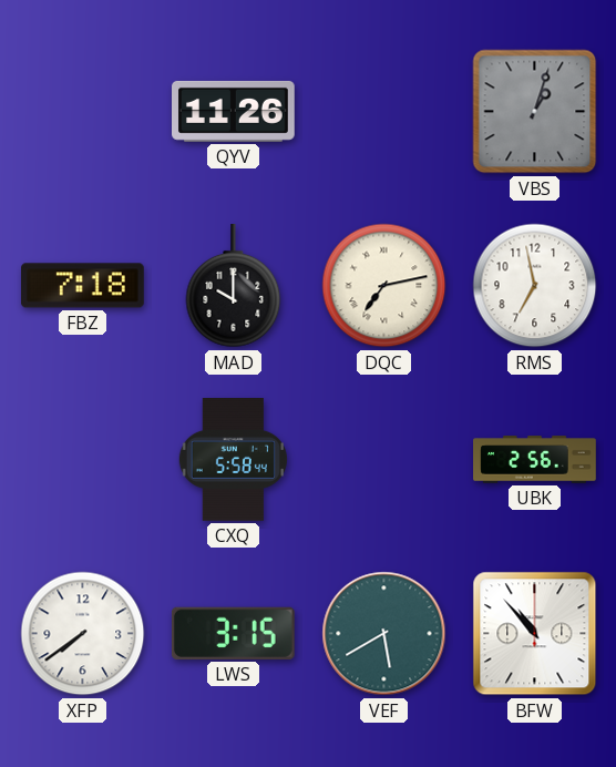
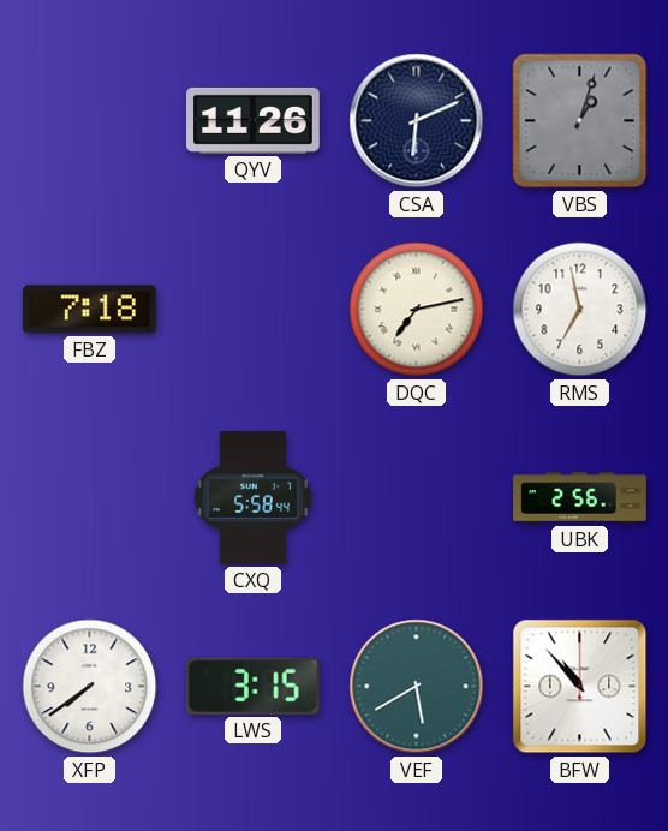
CSA: none -> 6:11 (417, 121)
MAD: 10:00 -> none (234, 287)
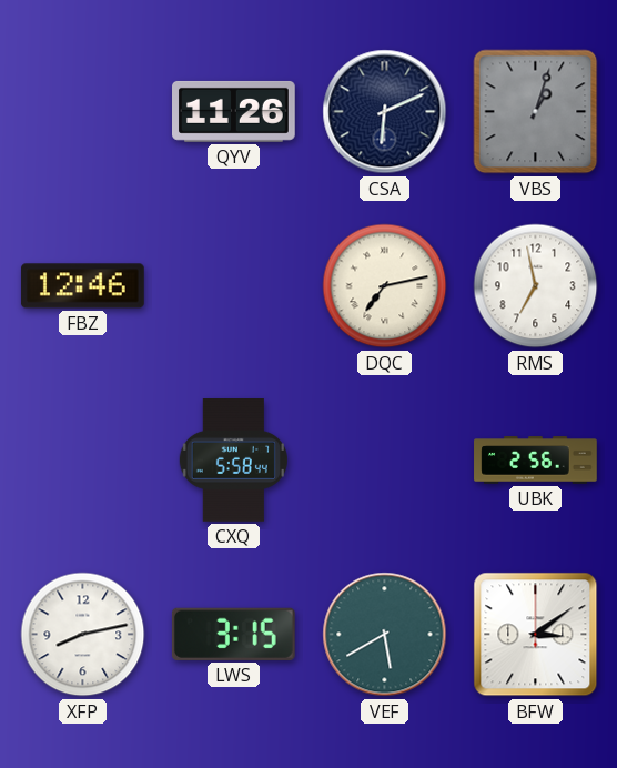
FBZ: 7:18 -> 12:46 (83, 286)
XFP: 7:39 -> 8:13 (83, 635)
BFW: 10:53 -> 3:09 (536, 635)
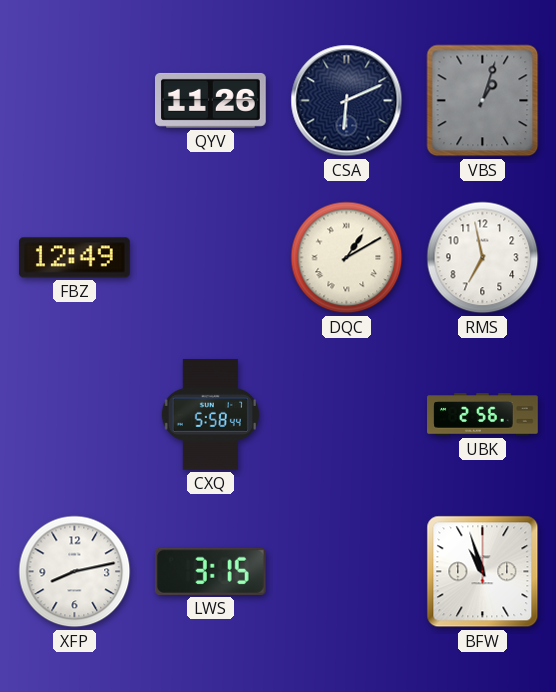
FBZ: 12:46 -> 12:49 (75, 258)
DQC: 7:13 -> 1:10 (347, 258)
VEF: 5:40 -> none (385, 635)
BFW: 3:09 -> 10:57 (483, 572)
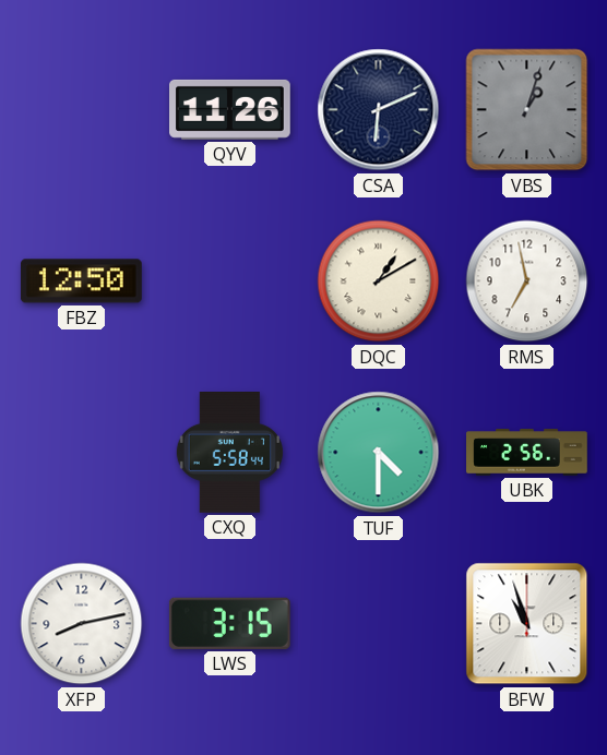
FBZ: 12:49 -> 12:50 (82, 281)
TUF: none -> 4:30 (379, 453)
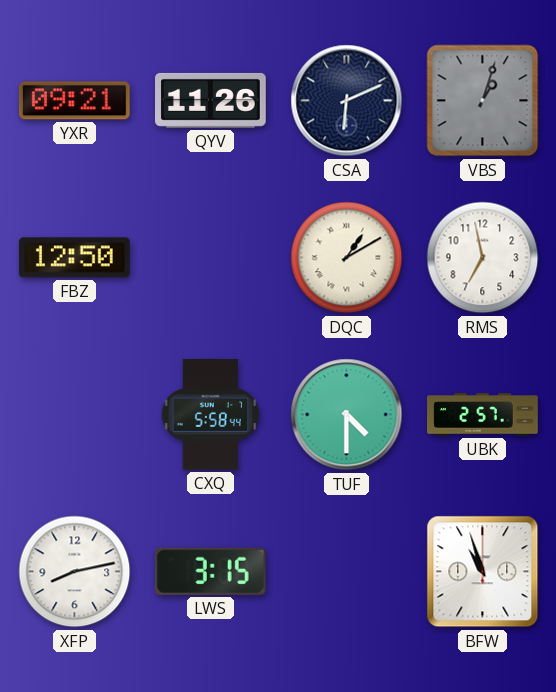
YXR: none -> 09:21 (74, 101)
UBK: 2:56 -> 2:57 (483, 415)
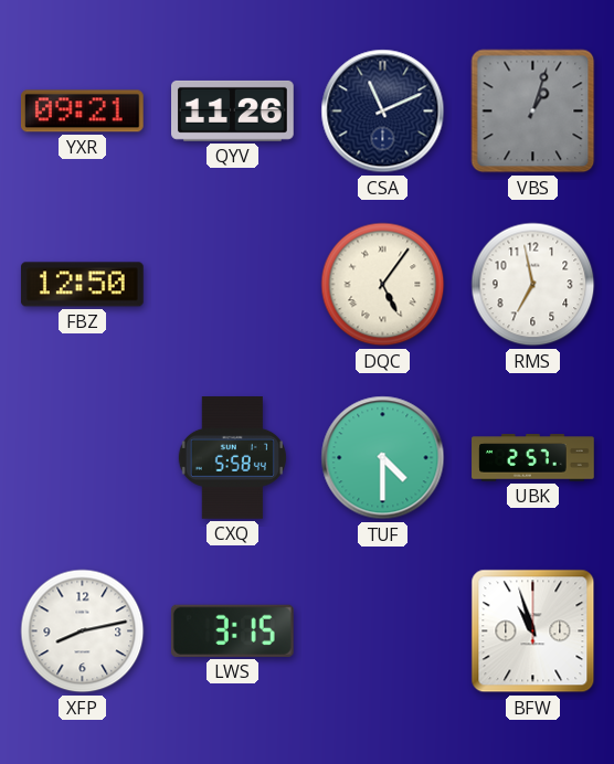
CSA: 6:11 -> 11:11 (383, 112)
DQC: 1:10 -> 5:06 (383, 285)
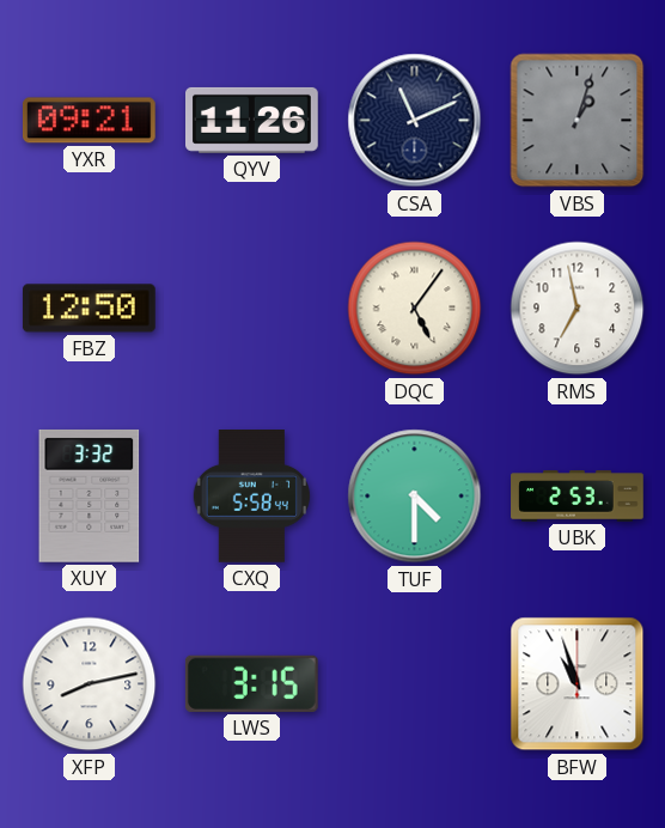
XUY: none -> 3:32 (90, 495)
UBK: 2:57 -> 2:53 (578, 497)
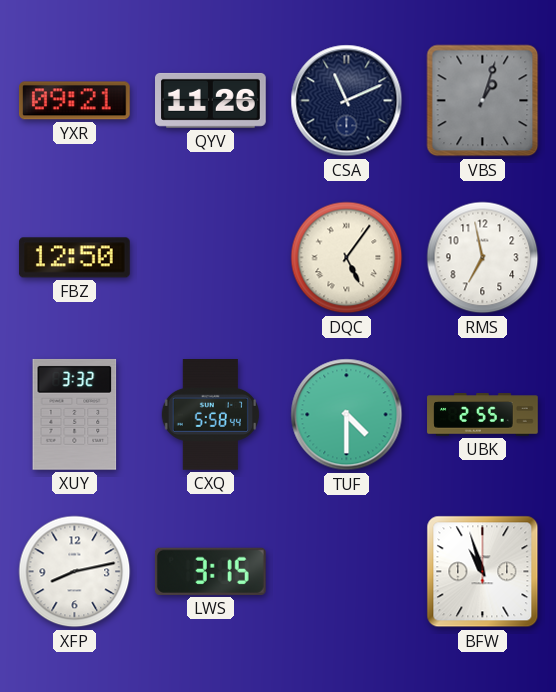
UBK: 2:53 -> 2:55 (483, 415)
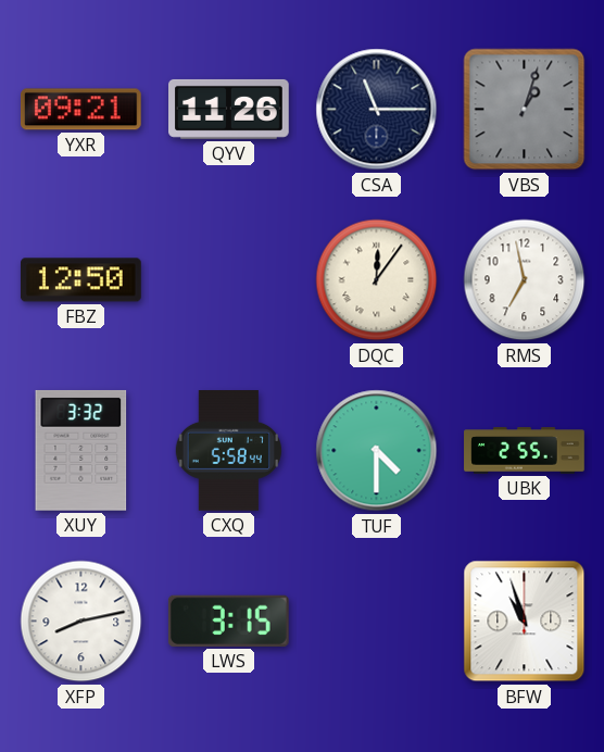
CSA: 11:11 -> 11:15 (377, 110)
DQC: 5:06 -> 12:06 (377, 280)
